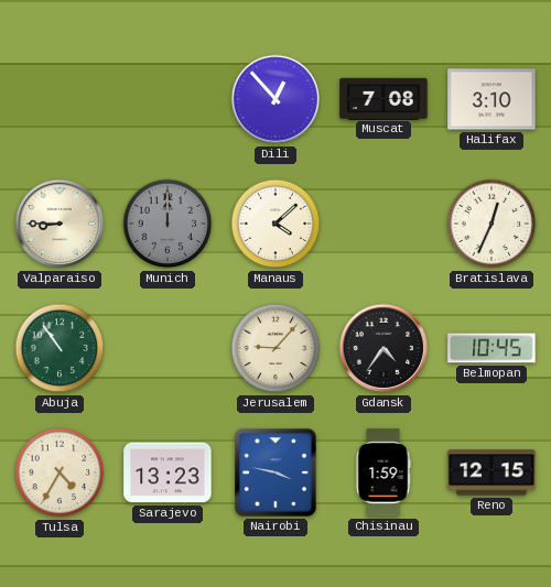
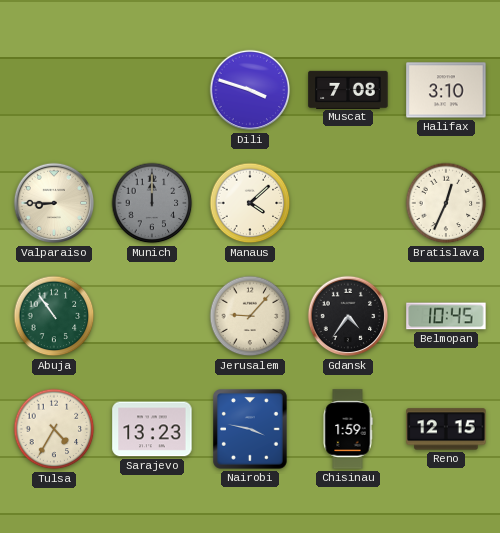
Dili: 12:53 -> 3:48 (250, 90)
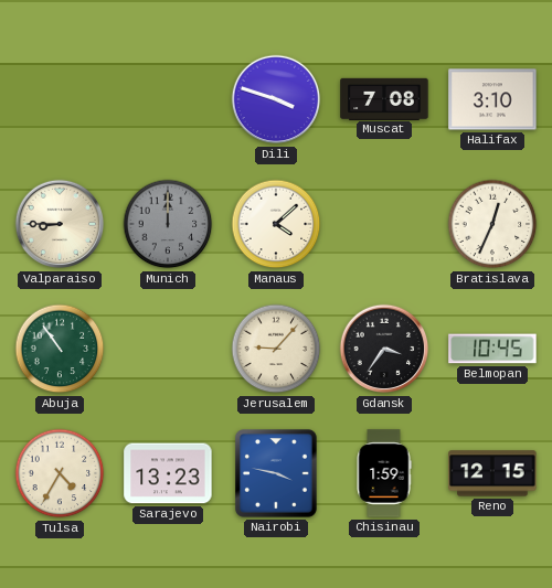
Gdansk: 4:36 -> 3:36 (384, 349)
